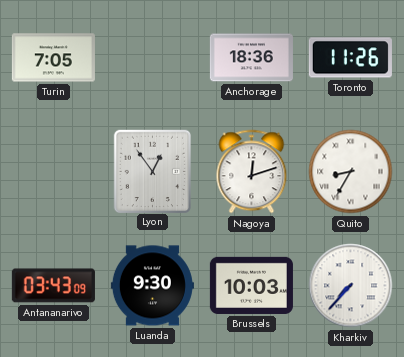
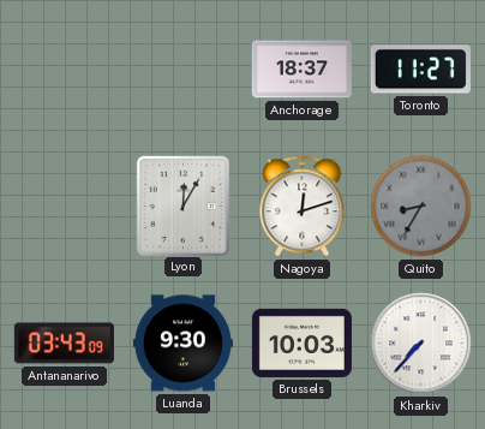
Turin: 7:05 -> none (53, 58)
Anchorage: 18:36 -> 18:37 (301, 70)
Toronto: 11:26 -> 11:27 (420, 70)
Lyon: 12:54 -> 12:05 (182, 205)
Quito dial: white -> grey (421, 207)
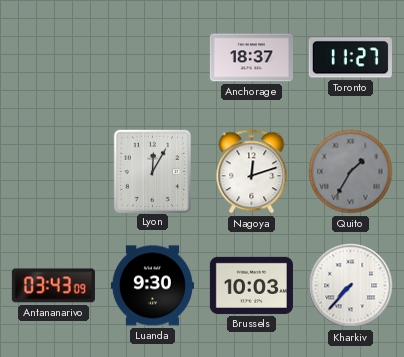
Quito: 8:35 -> 1:35 (351, 172)
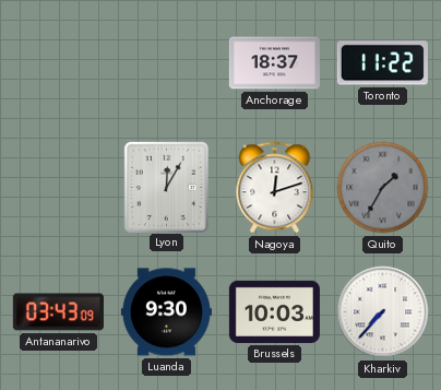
Toronto: 11:27 -> 11:22 (382, 63)
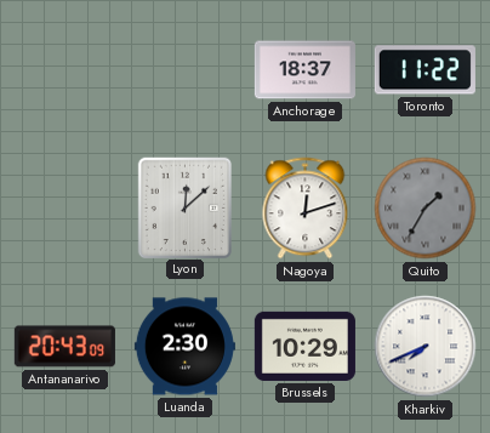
Lyon: 12:05 -> 12:08 (184, 207)
Antananarivo: 03:43 -> 20:43 (64, 347)
Luanda: 9:30 -> 2:30 (184, 347)
Brussels: 10:03 -> 10:29 (304, 346)
Kharkiv: 7:37 -> 7:41 (426, 347)
